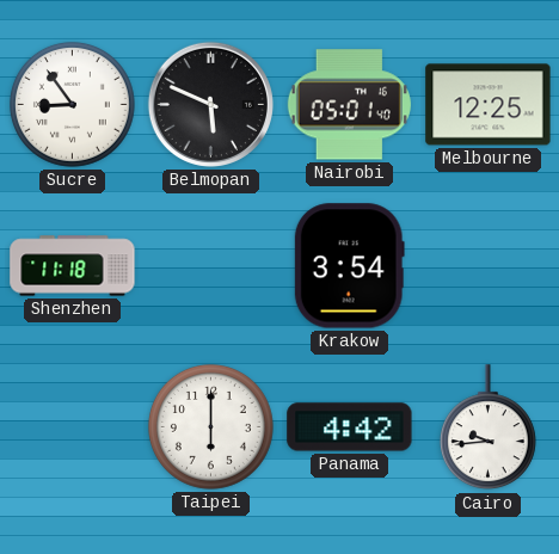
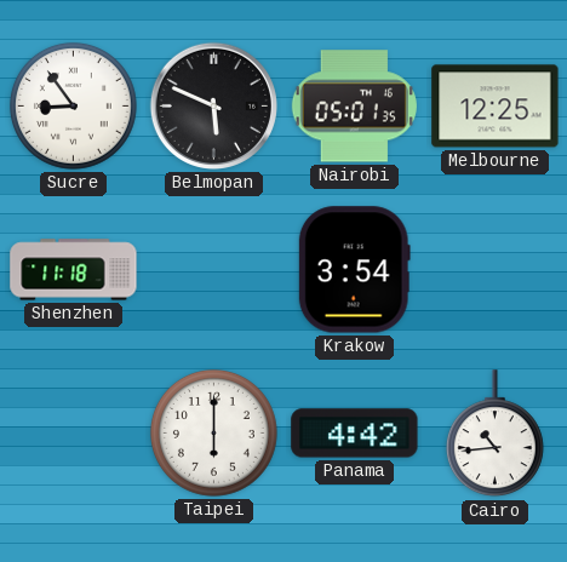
Nairobi: 05:01:40 -> 05:01:35 (354, 107)
Cairo: 9:44 -> 10:44 (494, 434)
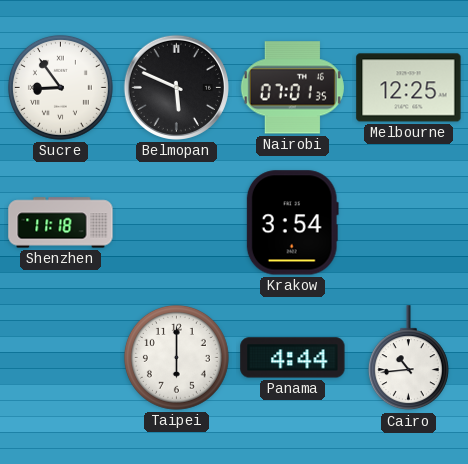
Nairobi: 05:01 -> 07:01 (292, 88)
Panama: 4:42 -> 4:44 (293, 358)
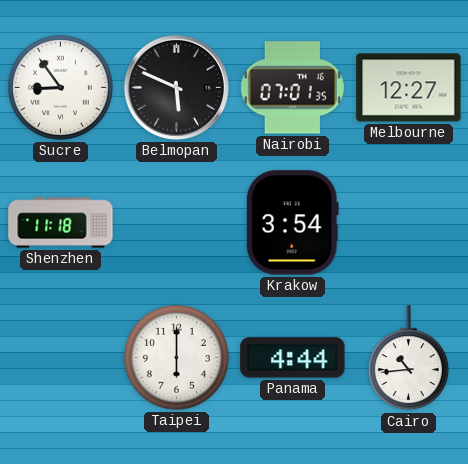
Melbourne: 12:25 -> 12:27 (409, 88)
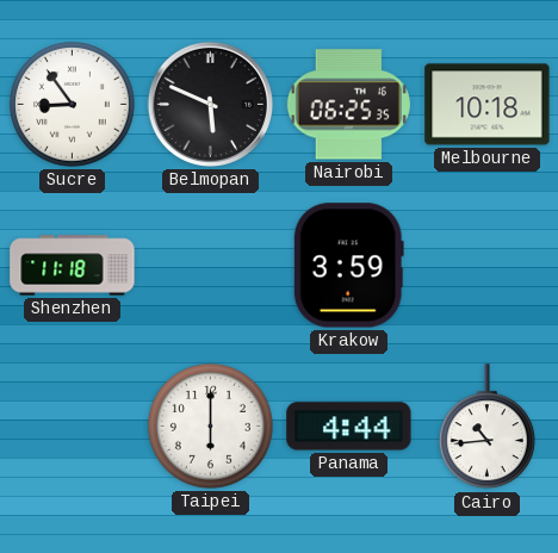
Nairobi: 07:01 -> 06:25 (348, 105)
Melbourne: 12:27 -> 10:18 (488, 105)
Krakow: 3:54 -> 3:59 (348, 266)
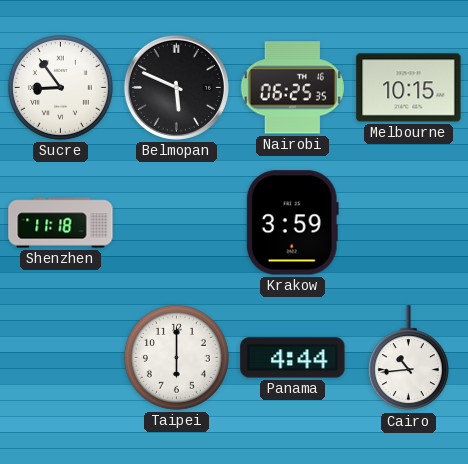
Melbourne: 10:18 -> 10:15 (409, 88)
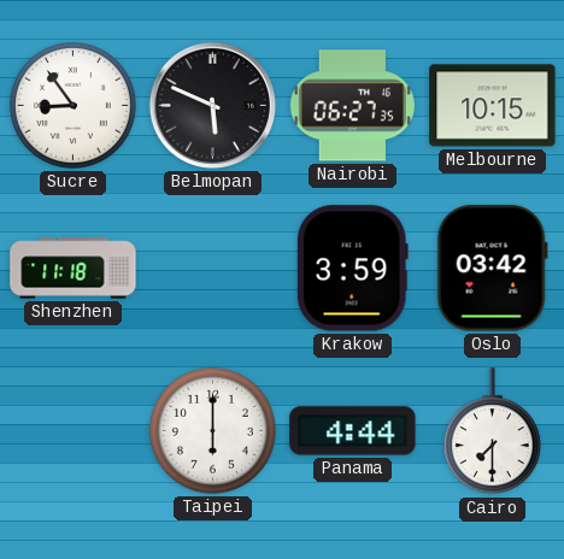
Nairobi: 06:25 -> 06:27 (352, 106)
Oslo: none -> 03:42 (492, 269)
Cairo: 10:44 -> 7:30 (492, 431)
